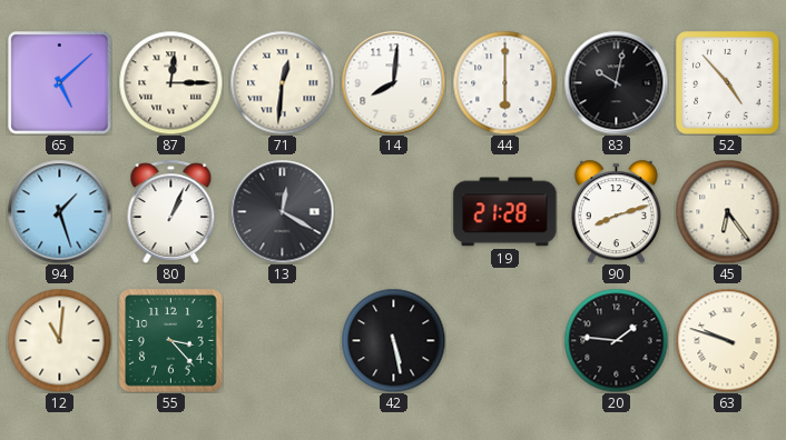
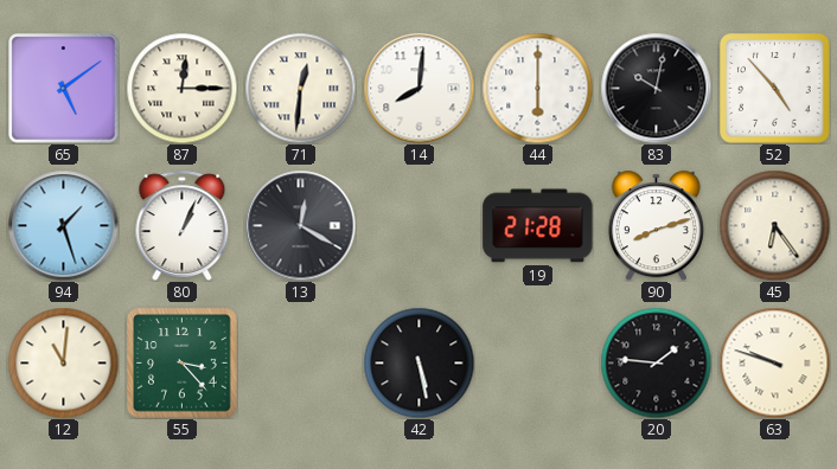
65: 5:08 -> 5:09 (64, 89)
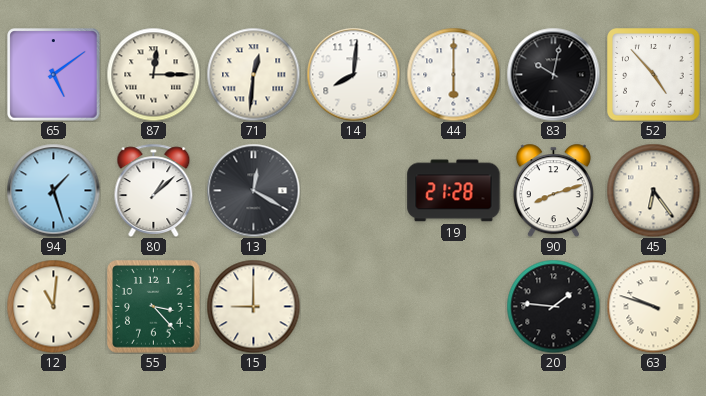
80: 1:04 -> 1:08 (154, 190)
15: none -> 9:00 (253, 306)
42: 5:28 -> none (418, 362)
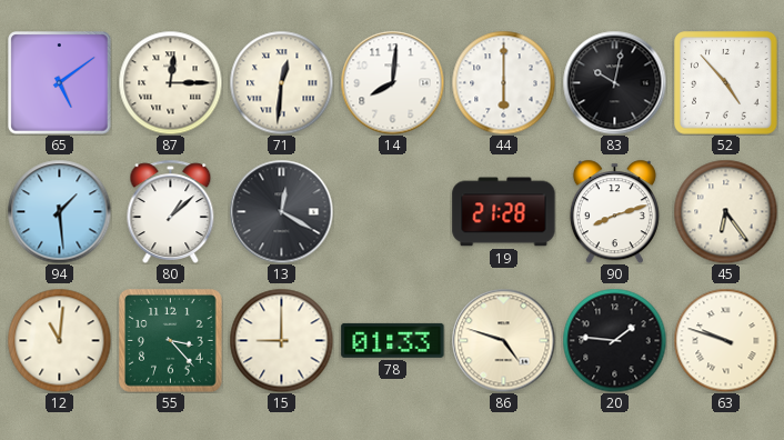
94: 1:27 -> 1:29 (59, 211)
78: none -> 01:33 (393, 340)
86: none -> 4:48 (503, 340)
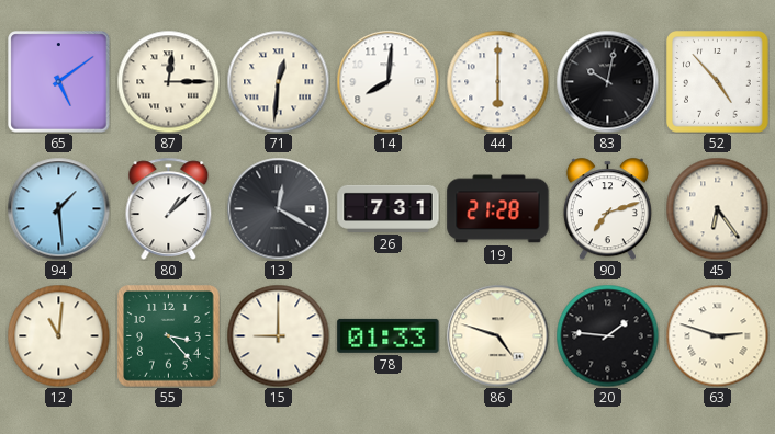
26: none -> 7:31 (389, 208)
90: 8:12 -> 7:12 (607, 208)
63: 9:48 -> 2:48 (717, 335)
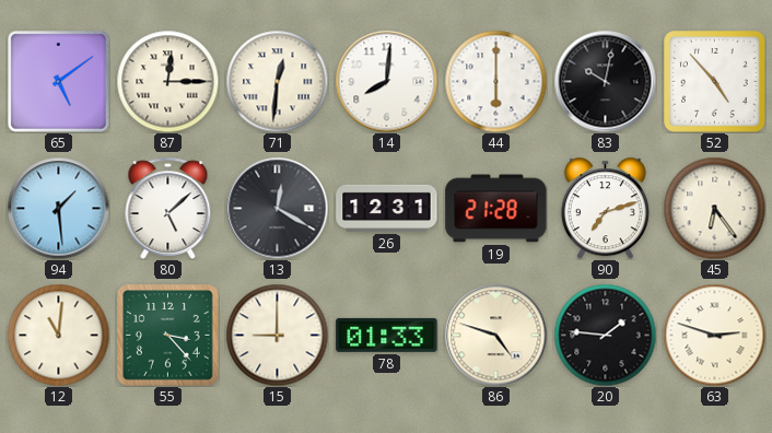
80: 1:08 -> 5:08 (168, 208)
26: 7:31 -> 12:31 (387, 208)
